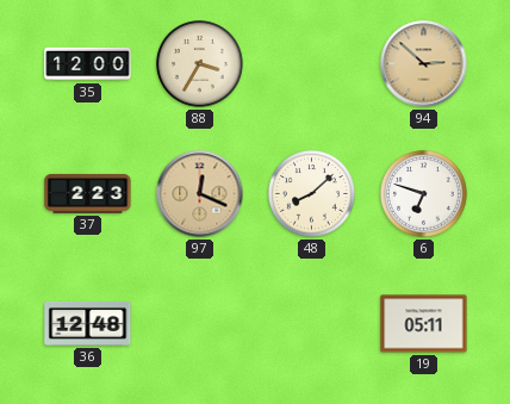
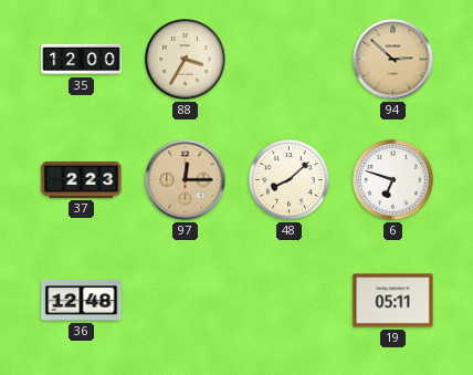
97: 12:19 -> 12:15 (186, 180)
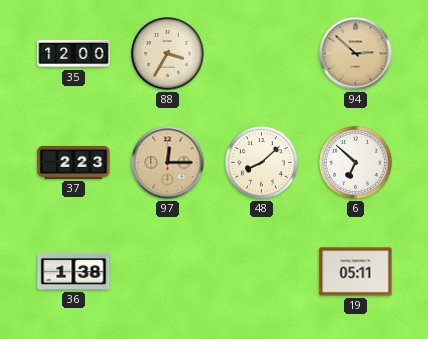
6: 6:48 -> 6:52 (356, 163)
36: 12:48 -> 1:38 (74, 272)
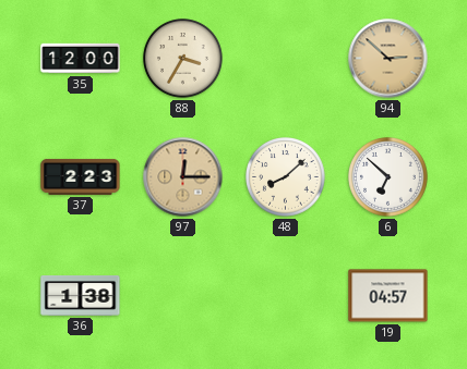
19: 05:11 -> 04:57 (388, 296)
